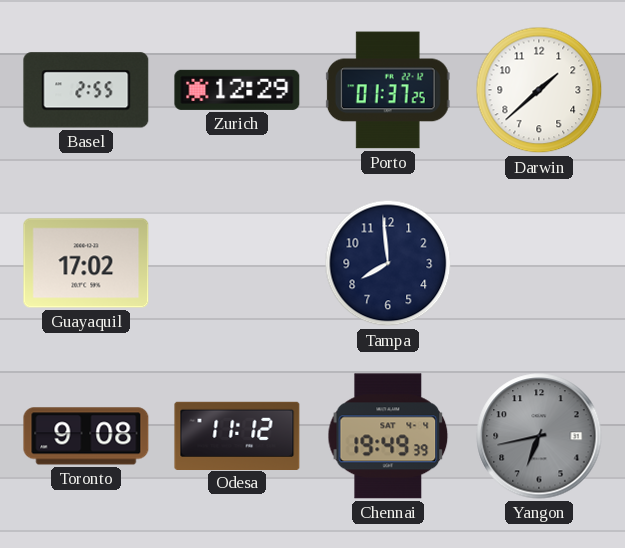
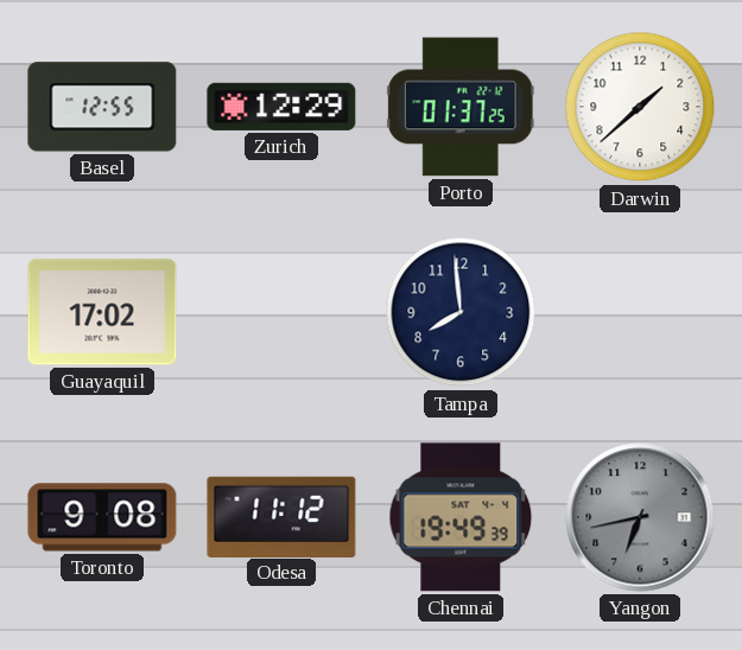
Basel: 2:55 -> 12:55 (102, 107)
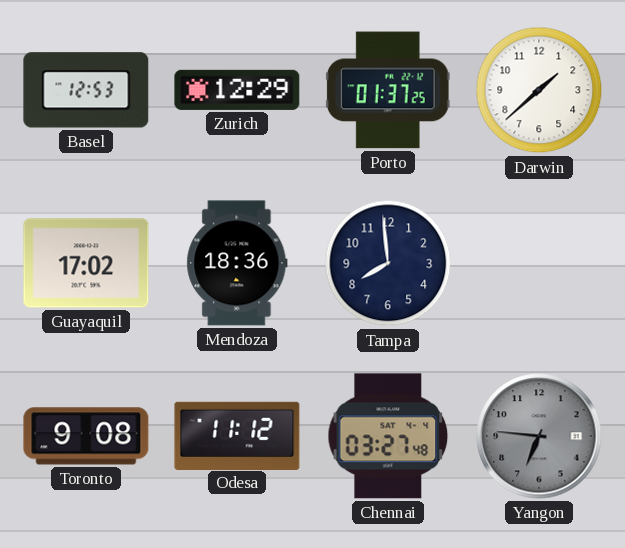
Basel: 12:55 -> 12:53 (86, 90)
Mendoza: none -> 18:36 (237, 263)
Chennai: 19:49 -> 03:27 (388, 436)
Yangon: 6:43 -> 6:46 (539, 436)
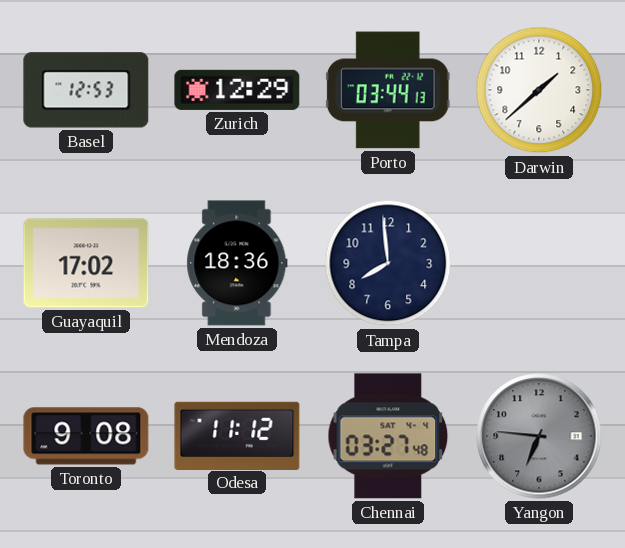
Porto: 01:37 -> 03:44 (388, 90)
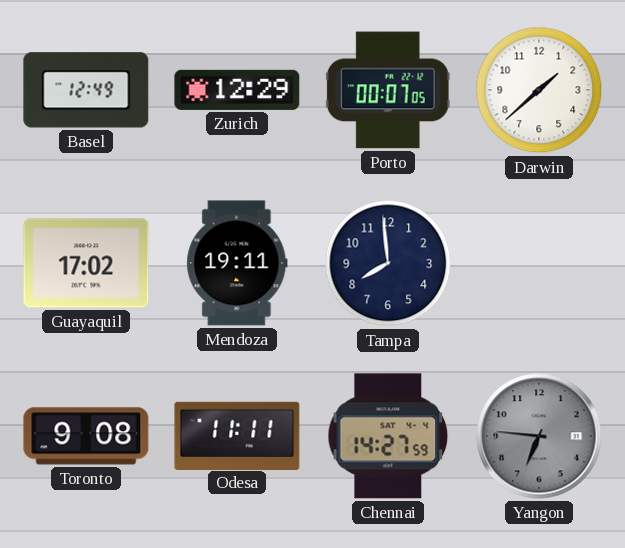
Basel: 12:53 -> 12:49 (86, 90)
Porto: 03:44 -> 00:07 (388, 90)
Mendoza: 18:36 -> 19:11 (237, 263)
Odesa: 11:12 -> 11:11 (237, 435)
Chennai: 03:27 -> 14:27 (388, 436)
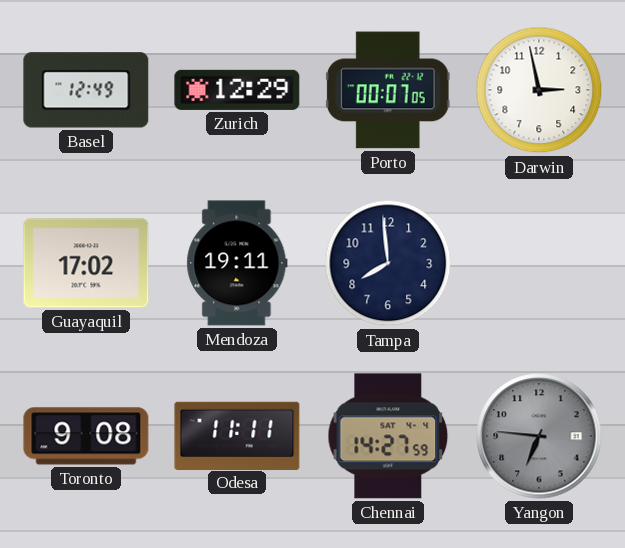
Darwin: 1:38 -> 2:58 (539, 90)
